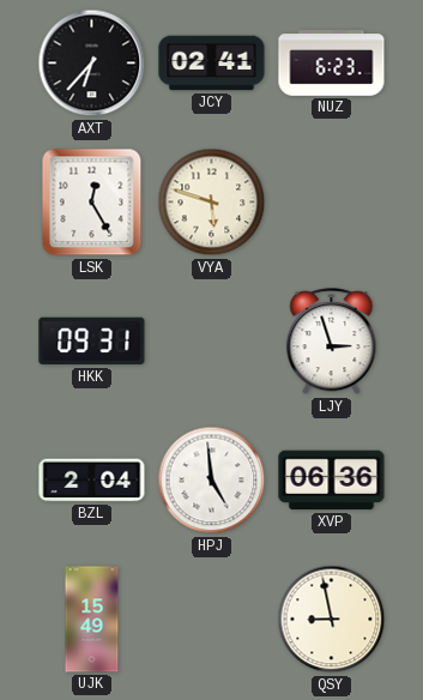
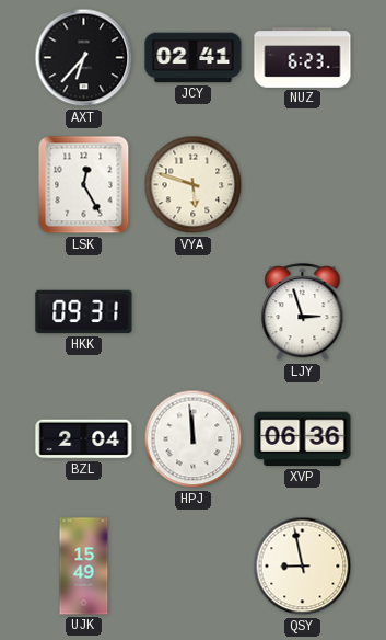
HPJ: 4:59 -> 11:59 (194, 439)
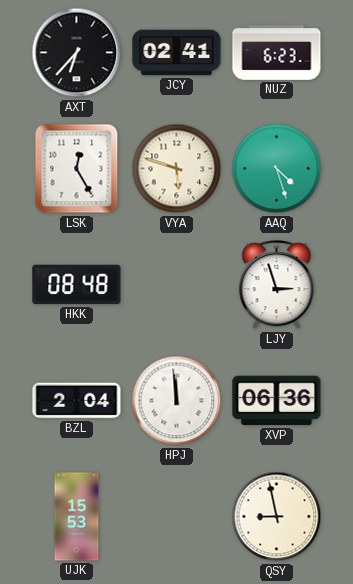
AAQ: none -> 4:27 (277, 169)
HKK: 09:31 -> 08:48 (77, 285)
UJK: 15:49 -> 15:53 (77, 517)
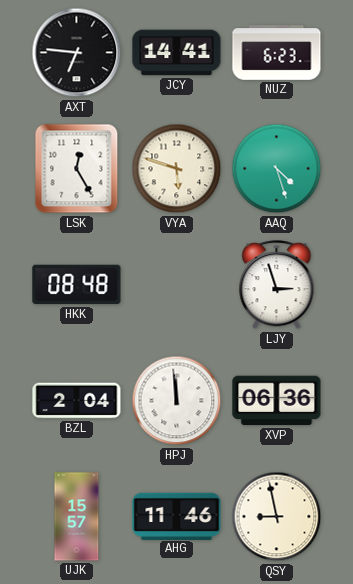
AXT: 6:37 -> 6:46 (77, 53)
JCY: 02:41 -> 14:41 (177, 53)
UJK: 15:53 -> 15:57 (77, 517)
AHG: none -> 11:46 (177, 516)
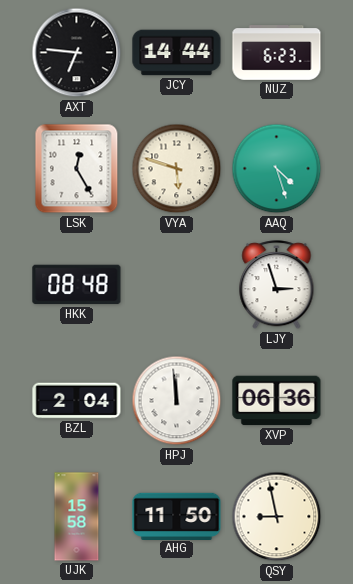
JCY: 14:41 -> 14:44 (177, 53)
UJK: 15:57 -> 15:58 (77, 517)
AHG: 11:46 -> 11:50 (177, 516)
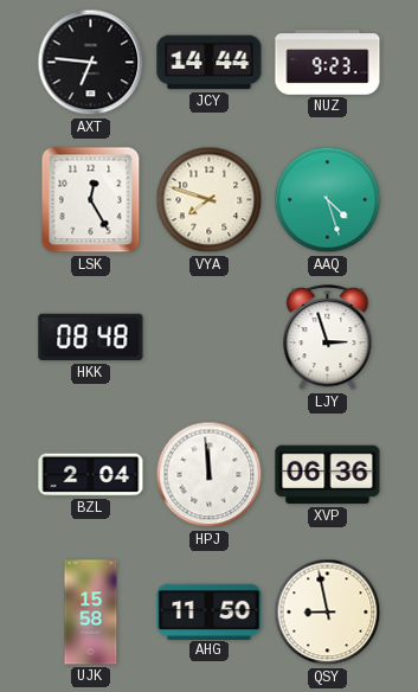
NUZ: 6:23 -> 9:23 (328, 63)
VYA: 5:48 -> 7:48 (210, 200)
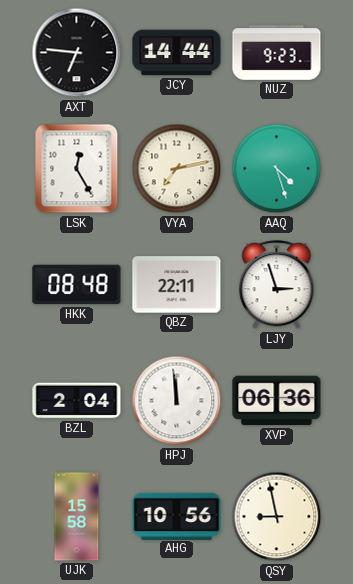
VYA: 7:48 -> 7:13 (177, 169)
QBZ: none -> 22:11 (177, 285)
AHG: 11:50 -> 10:56 (177, 516)
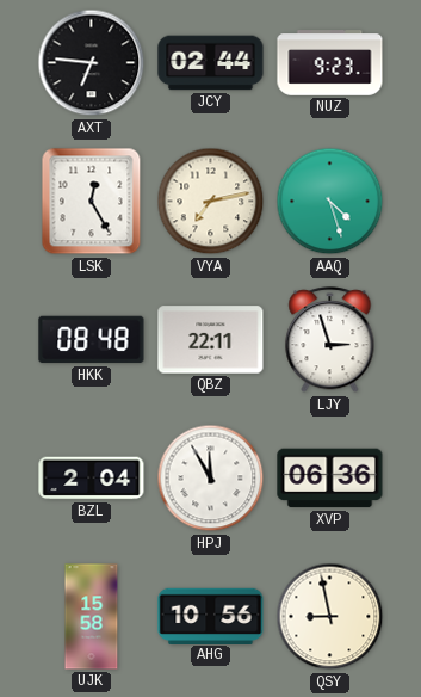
JCY: 14:44 -> 02:44 (211, 63)
HPJ: 11:59 -> 11:55 (211, 479)
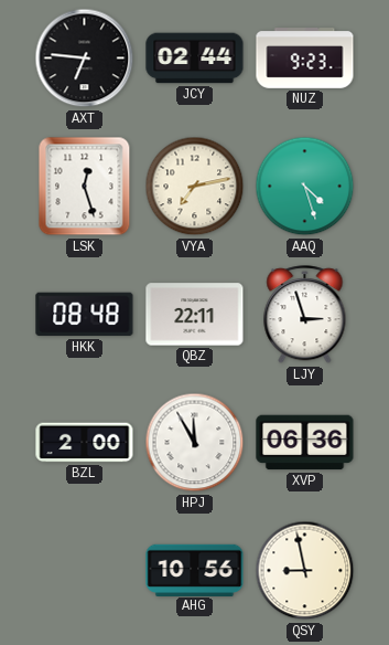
LSK: 12:25 -> 12:27 (85, 187)
BZL: 2:04 -> 2:00 (85, 443)
UJK: 15:58 -> none (92, 617)
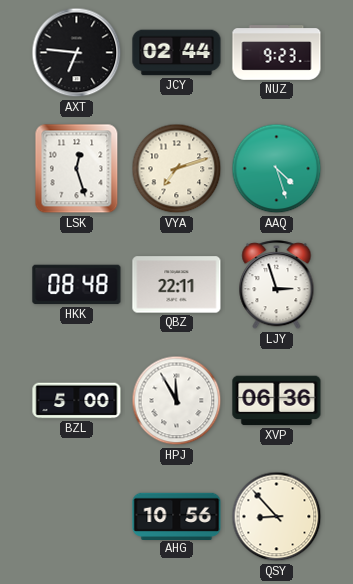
VYA: 7:13 -> 7:12 (177, 169)
BZL: 2:00 -> 5:00 (77, 401)
QSY: 8:58 -> 8:53 (277, 517)
